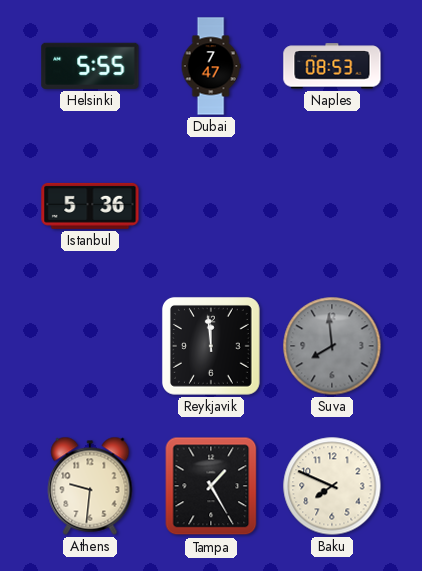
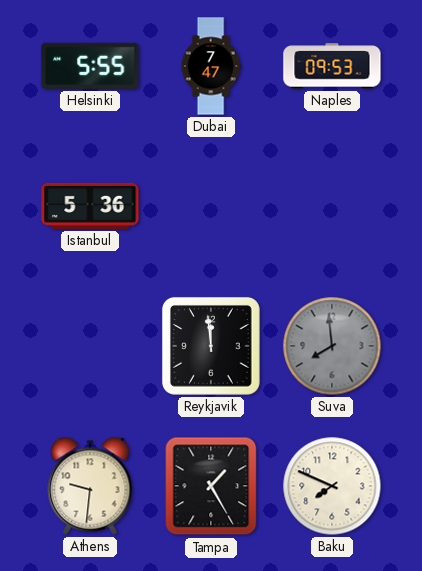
Naples: 08:53 -> 09:53 (332, 66)
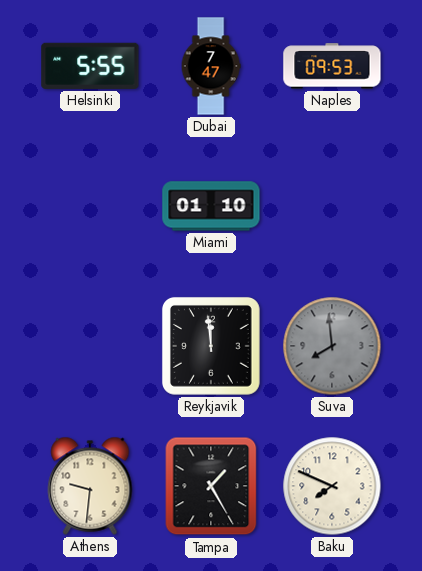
Istanbul: 5:36 -> none (90, 206)
Miami: none -> 01:10 (211, 206)
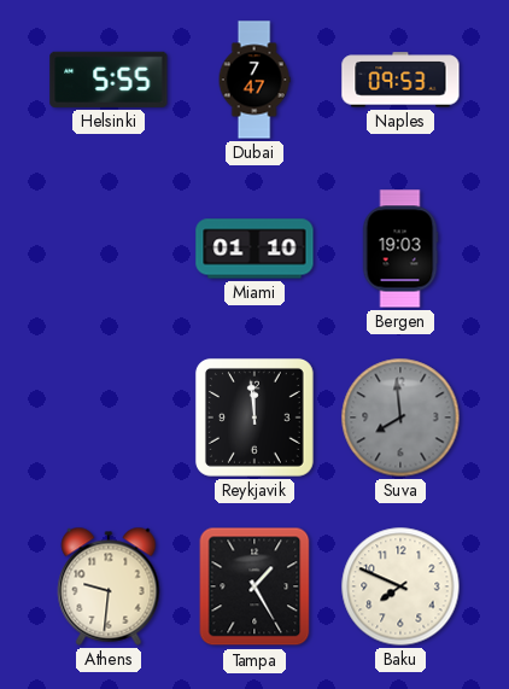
Bergen: none -> 19:03 (400, 249)
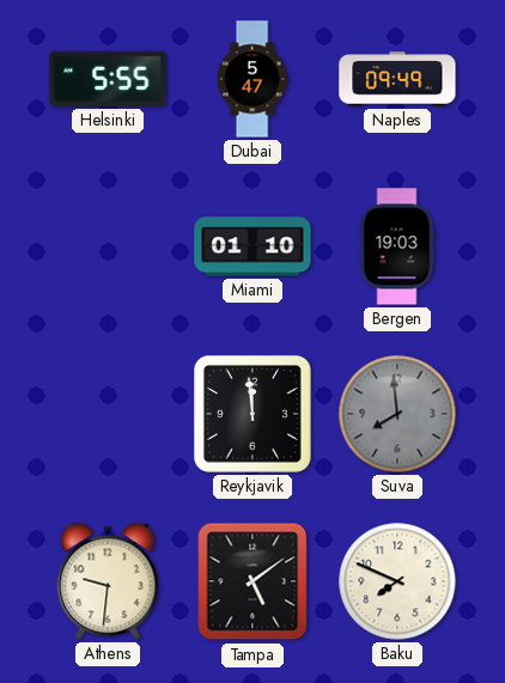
Dubai: 7:47 -> 5:47 (252, 79)
Naples: 09:53 -> 09:49 (397, 79)
Tampa: 1:25 -> 5:09 (252, 581)
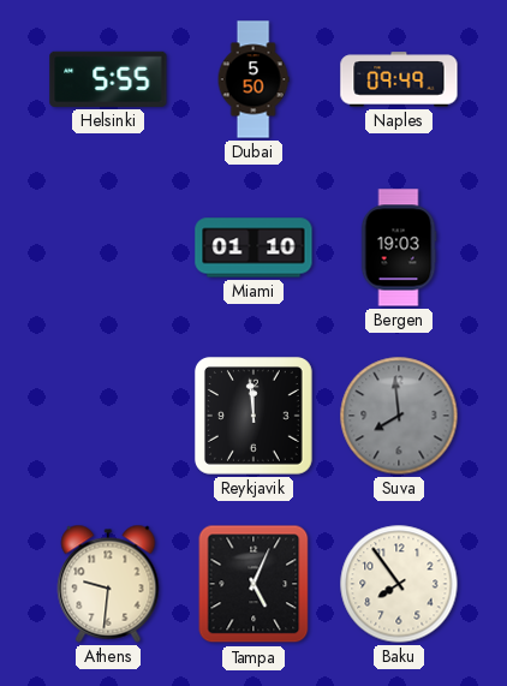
Dubai: 5:47 -> 5:50 (253, 79)
Tampa: 5:09 -> 5:04 (253, 584)
Baku: 7:49 -> 7:54 (399, 584)
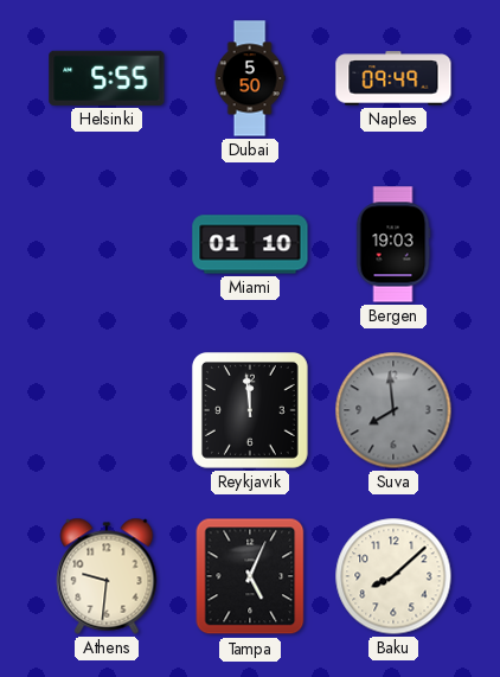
Baku: 7:54 -> 8:08 (393, 576)
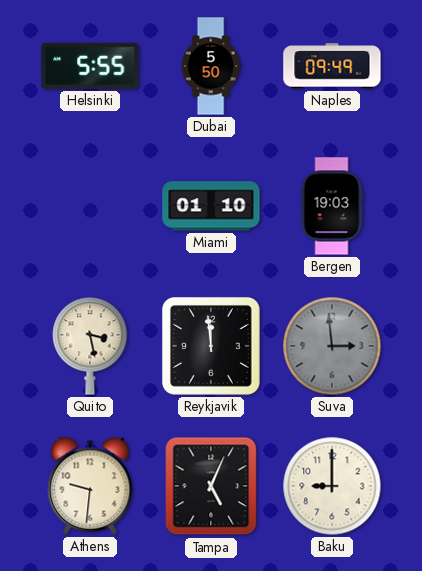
Quito: none -> 3:28 (90, 346)
Suva: 7:59 -> 2:59 (332, 346)
Baku: 8:08 -> 9:00 (332, 486)
